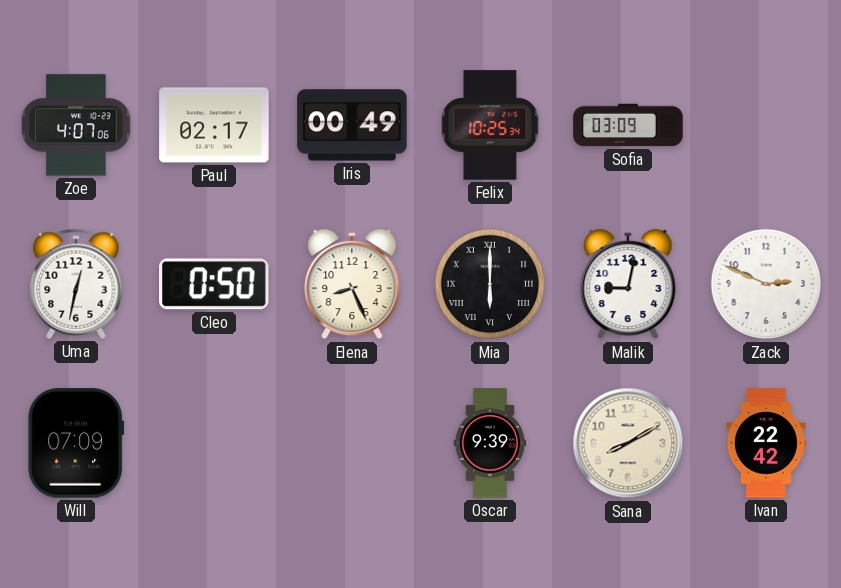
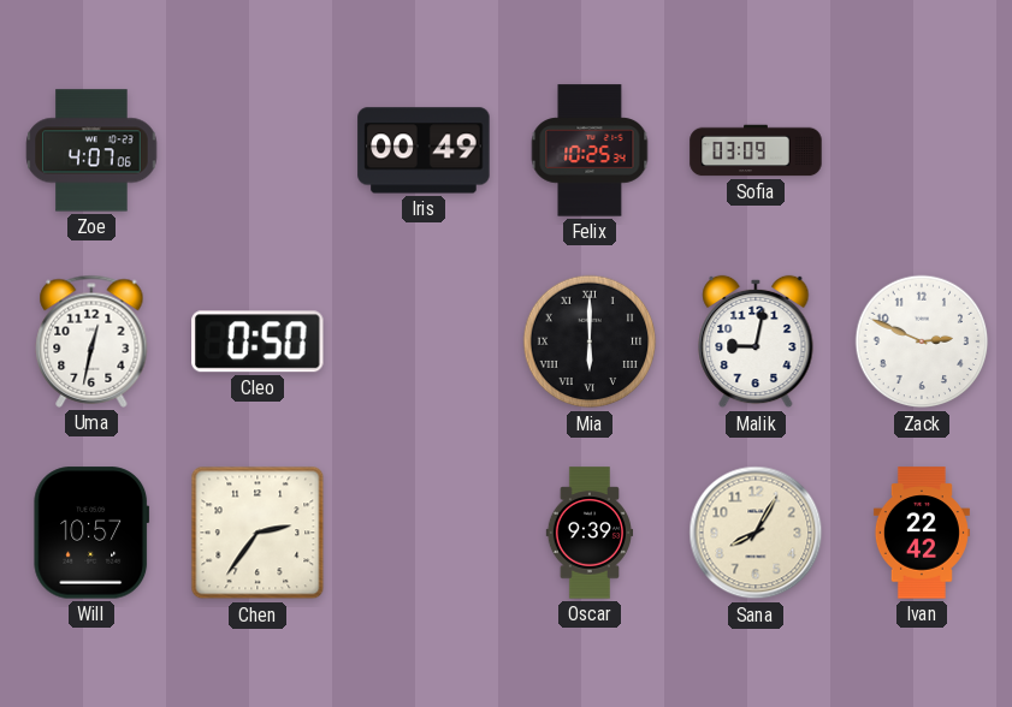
Paul: 02:17 -> none (214, 125)
Elena: 8:26 -> none (352, 284)
Will: 07:09 -> 10:57 (91, 533)
Chen: none -> 2:36 (258, 533)
Sana: 8:10 -> 8:05 (756, 533)
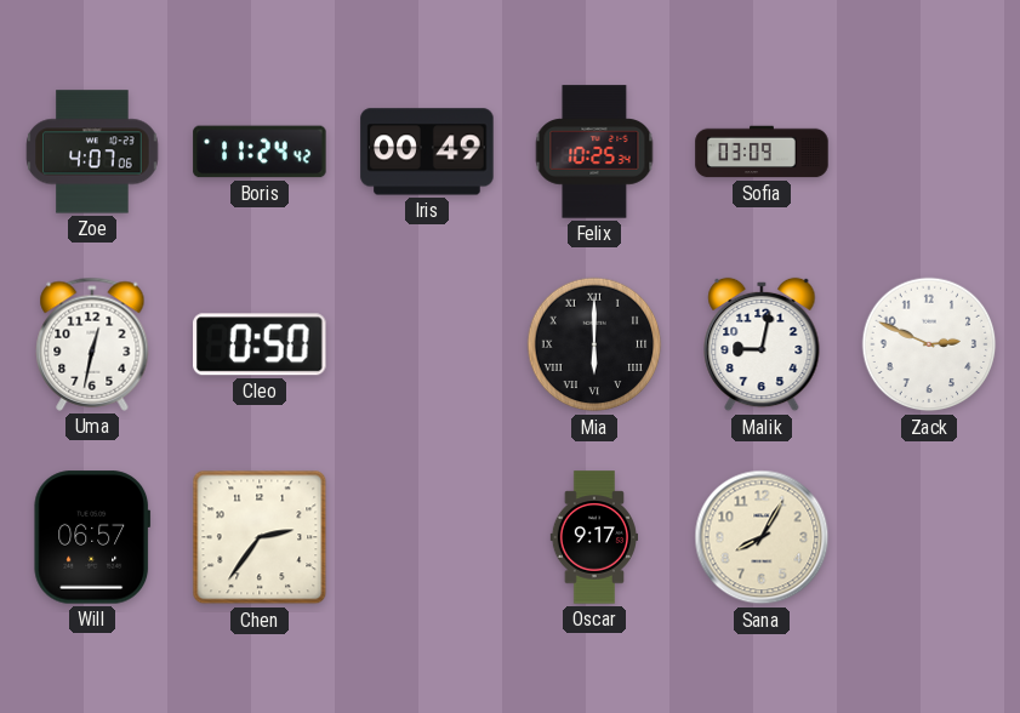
Boris: none -> 11:24 (260, 152)
Will: 10:57 -> 06:57 (92, 537)
Oscar: 9:39 -> 9:17 (593, 537)
Ivan: 22:42 -> none (922, 533)
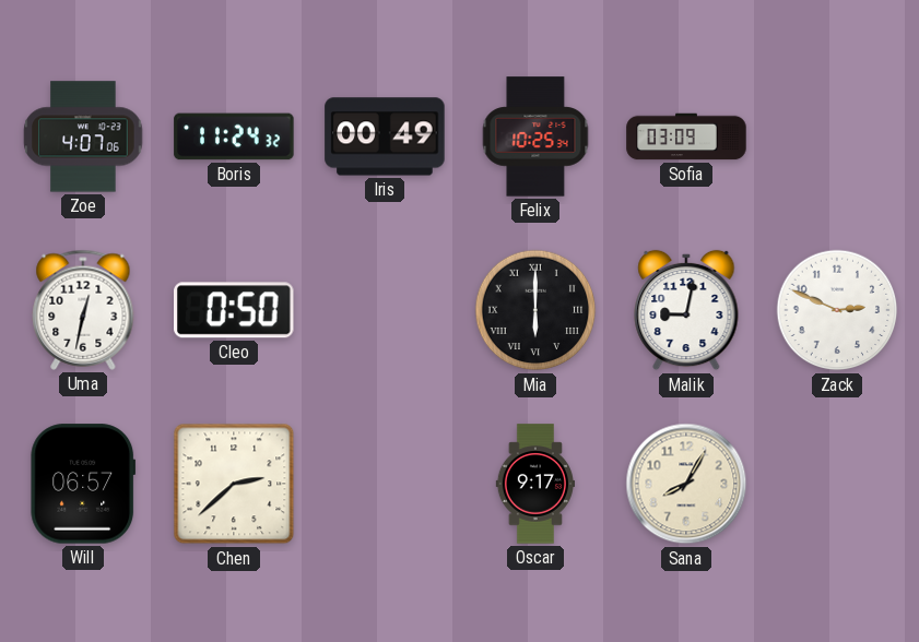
Boris: 11:24:42 -> 11:24:32 (234, 136)
Chen: 2:36 -> 2:38 (234, 484)
